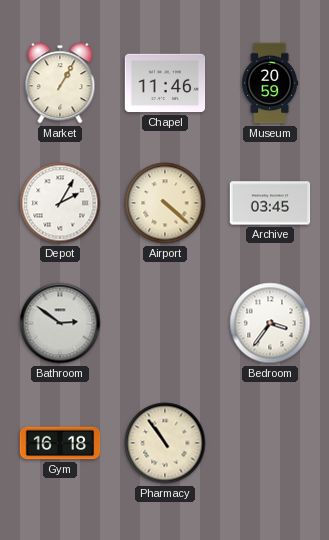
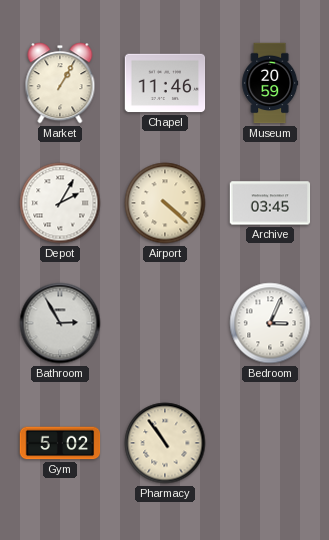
Bathroom: 2:51 -> 2:55 (60, 323)
Bedroom: 3:36 -> 3:04 (270, 323)
Gym: 16:18 -> 5:02 (60, 443)
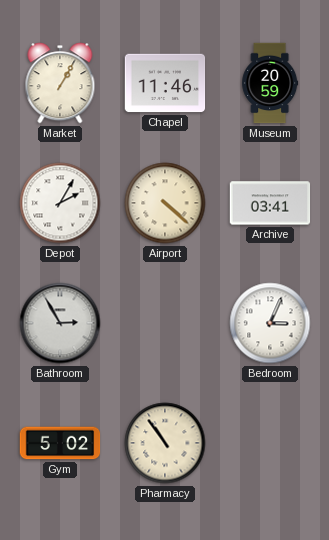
Archive: 03:45 -> 03:41 (270, 203)
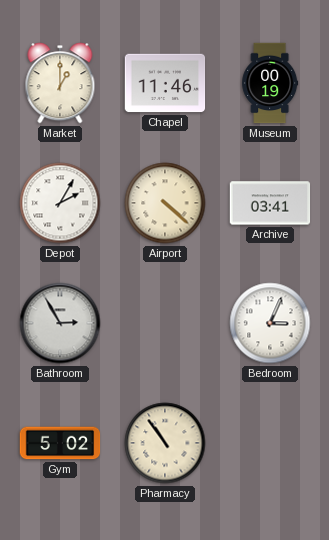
Market: 1:05 -> 1:00 (60, 83)
Museum: 20:59 -> 00:19 (270, 83)
